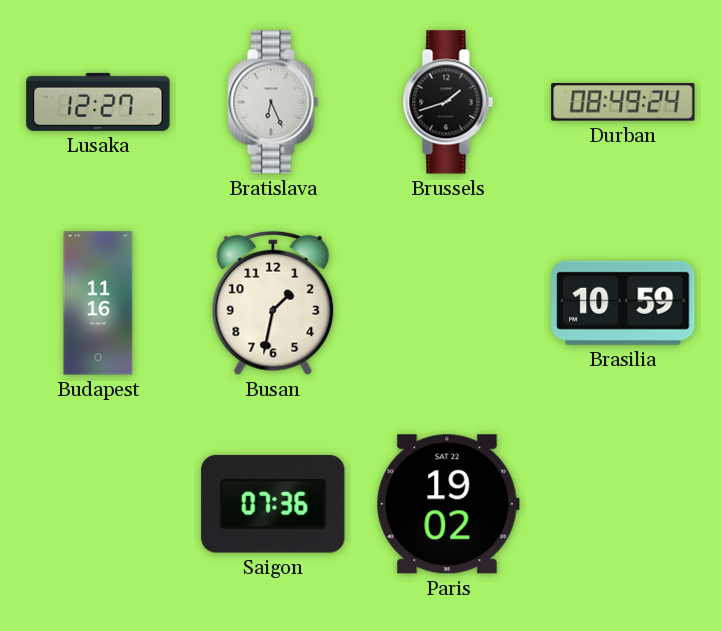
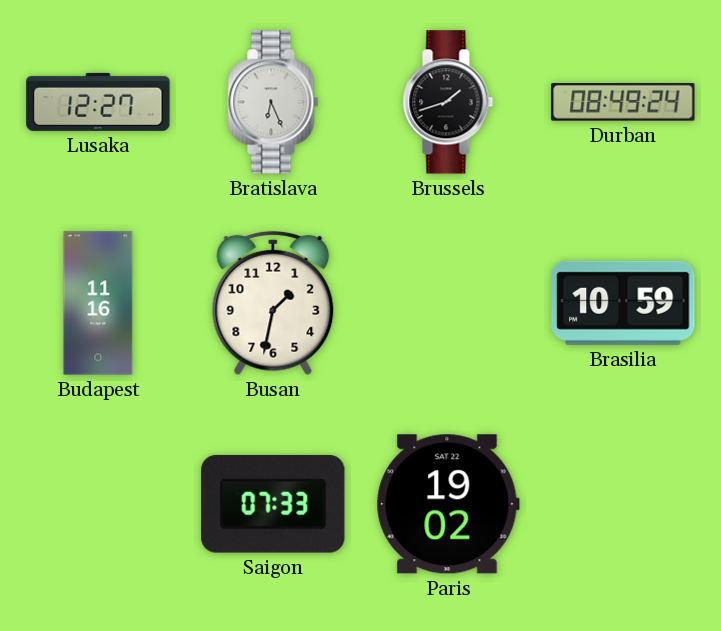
Saigon: 07:36 -> 07:33 (273, 504)
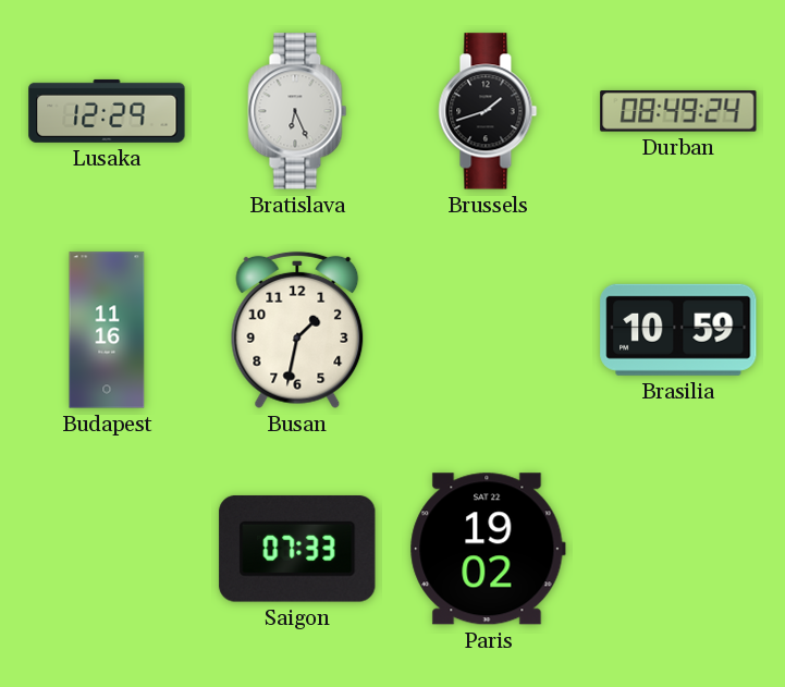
Lusaka: 12:27 -> 12:29 (107, 111)
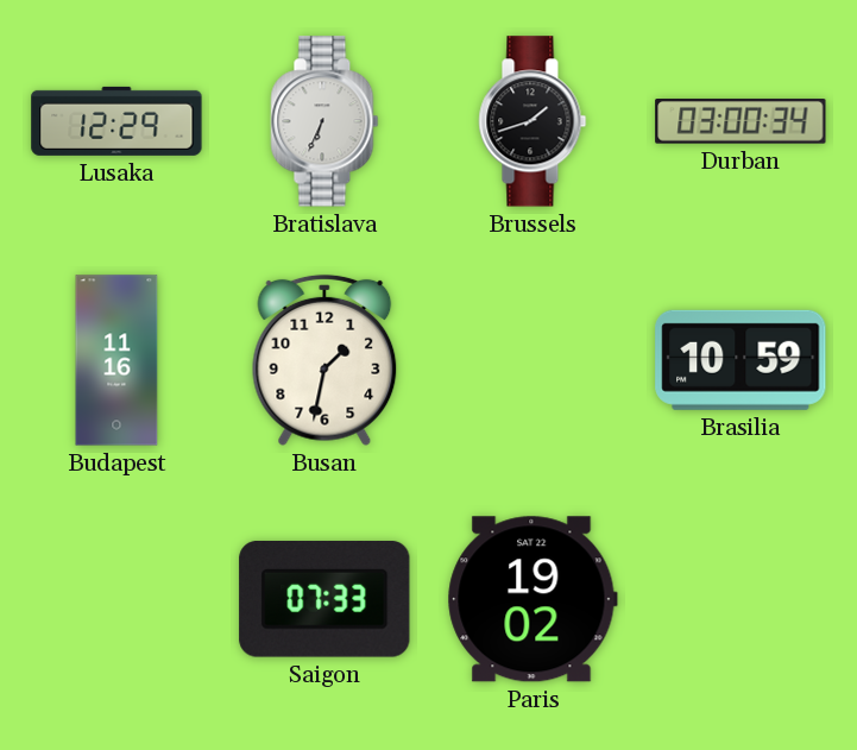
Bratislava: 6:26 -> 6:34 (324, 121)
Durban: 08:49 -> 03:00 (741, 122)
